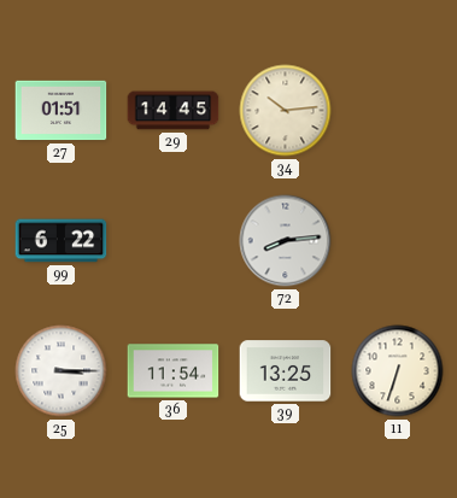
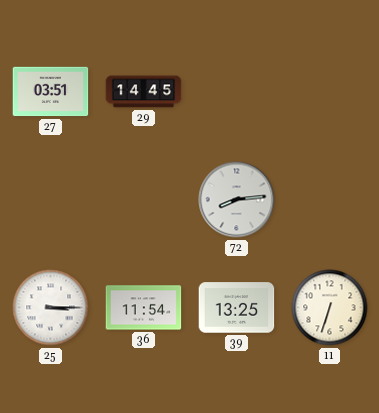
27: 01:51 -> 03:51 (51, 92)
34: 10:14 -> none (286, 111)
99: 6:22 -> none (61, 241)
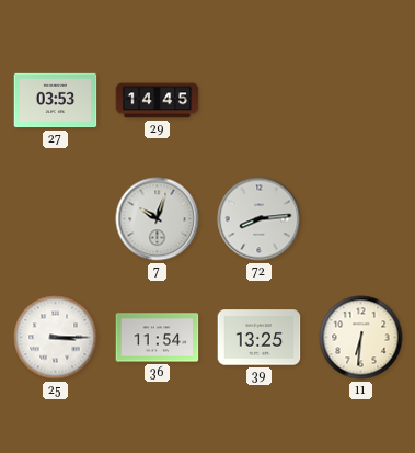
27: 03:51 -> 03:53 (56, 101)
7: none -> 10:03 (158, 219)
11: 6:33 -> 6:31 (361, 338)
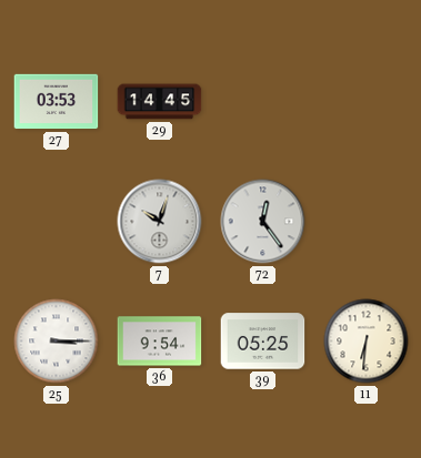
72: 8:14 -> 12:24 (263, 222)
36: 11:54 -> 9:54 (160, 342)
39: 13:25 -> 05:25 (263, 342)
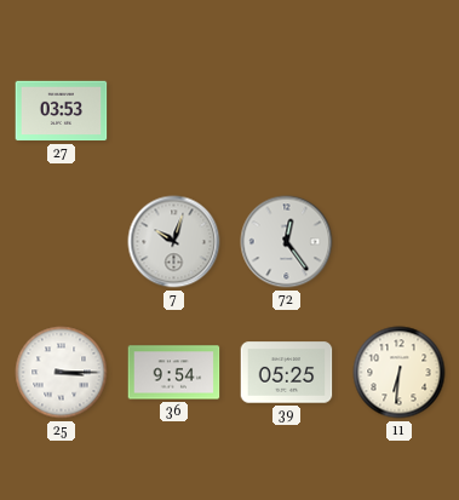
29: 14:45 -> none (160, 102)
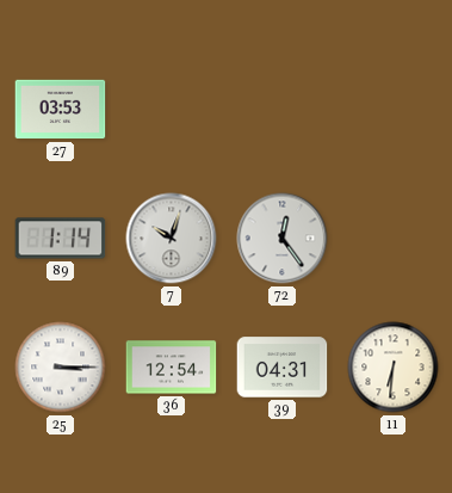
89: none -> 1:14 (61, 239)
36: 9:54 -> 12:54 (172, 368)
39: 05:25 -> 04:31 (283, 368)
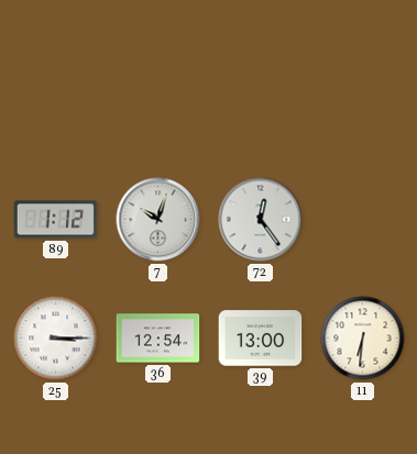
27: 03:53 -> none (61, 110)
89: 1:14 -> 1:12 (56, 220)
39: 04:31 -> 13:00 (261, 339)
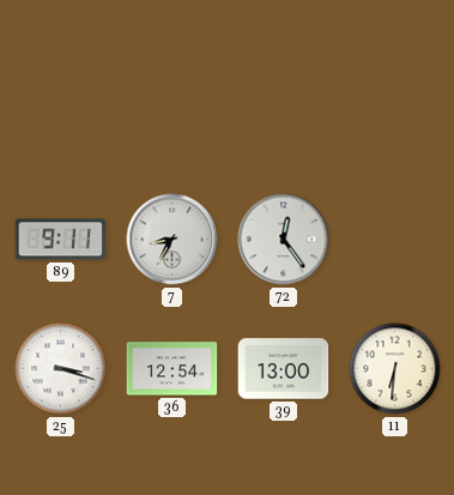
89: 1:12 -> 9:11 (61, 240)
7: 10:03 -> 8:35 (172, 240)
25: 3:15 -> 3:18 (61, 369)
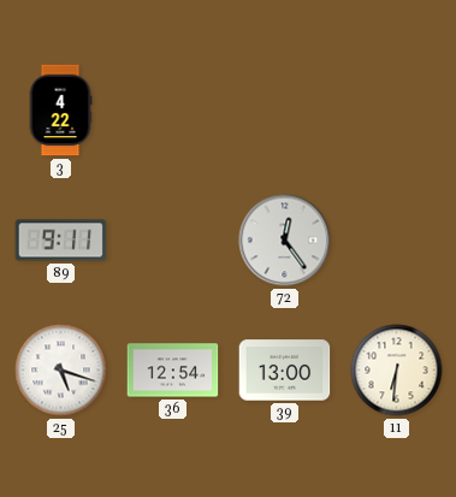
3: none -> 4:22 (60, 111)
7: 8:35 -> none (172, 240)
25: 3:18 -> 5:18 (61, 371)
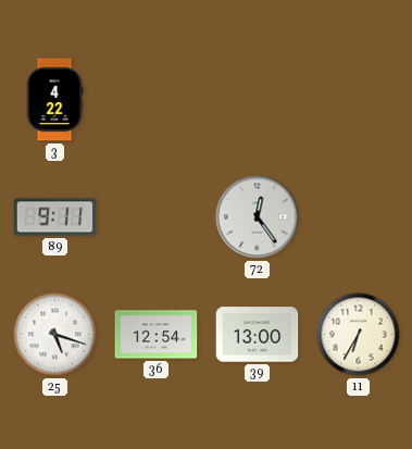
11: 6:31 -> 6:35 (359, 335)
